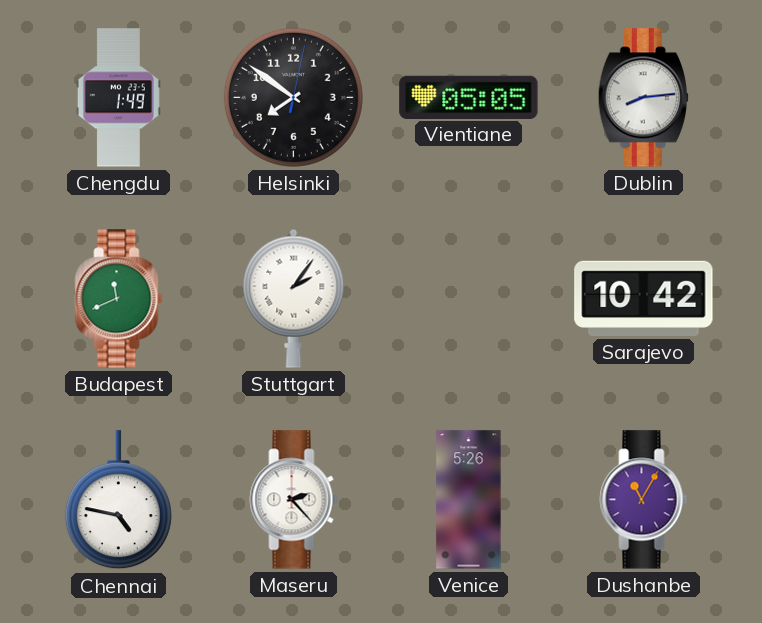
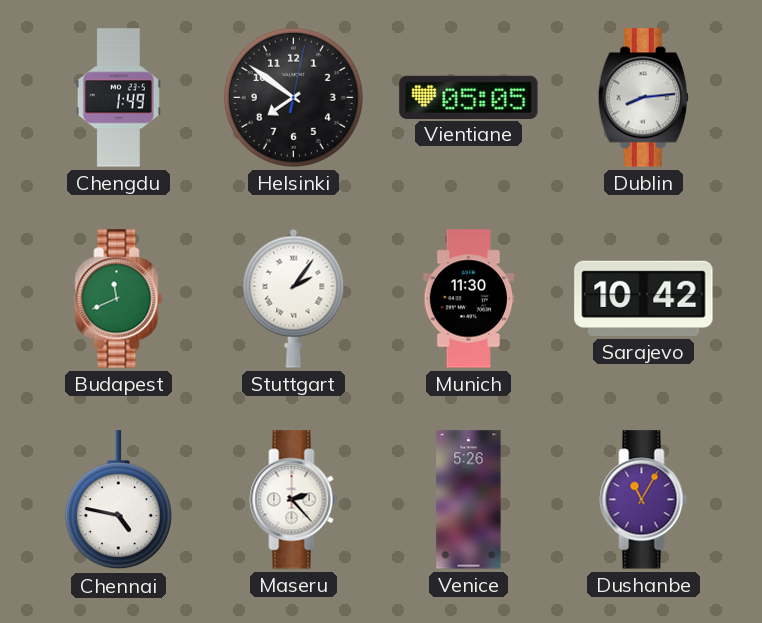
Munich: none -> 11:30 (469, 299)
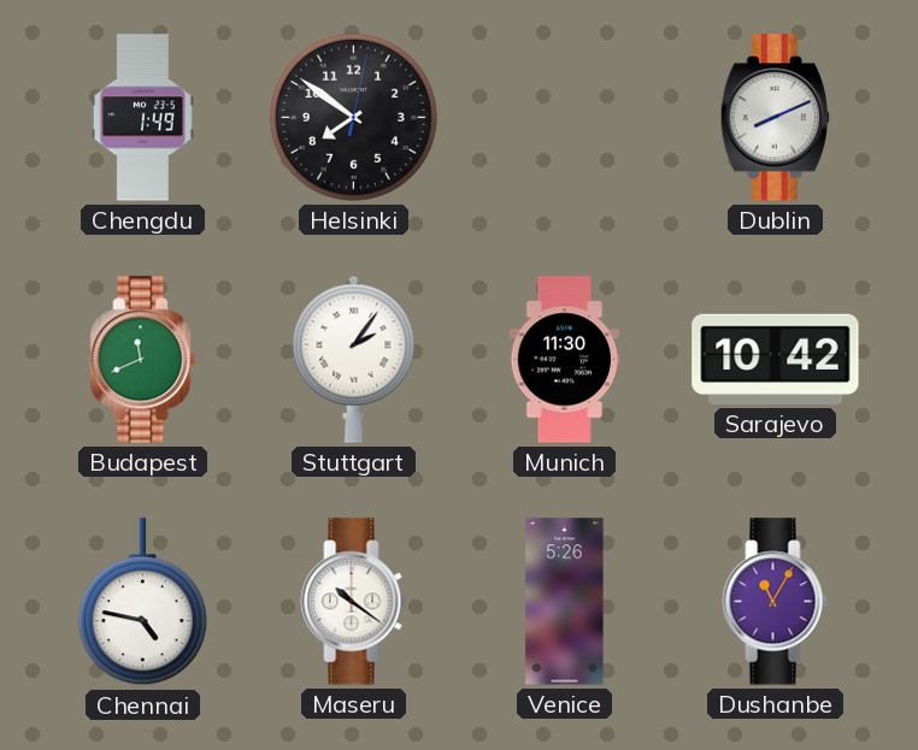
Vientiane: 05:05 -> none (469, 97)
Dublin: 8:14 -> 8:11 (775, 118)
Maseru: 2:23 -> 10:21 (354, 602)
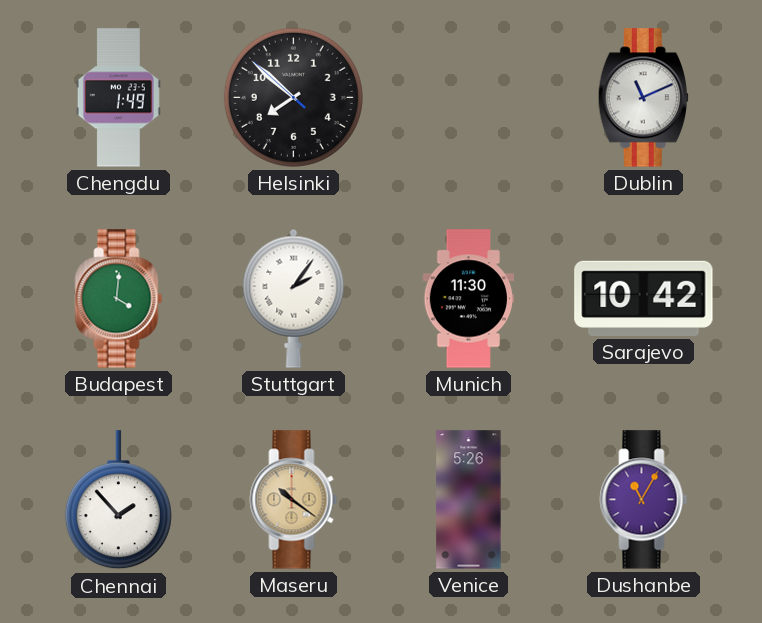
Helsinki: 7:51:02 -> 7:51:52 (293, 97)
Dublin: 8:11 -> 11:11 (643, 98)
Budapest: 11:41 -> 4:01 (119, 299)
Chennai: 4:47 -> 1:53 (118, 500)
Maseru dial: white -> champagne (294, 500)
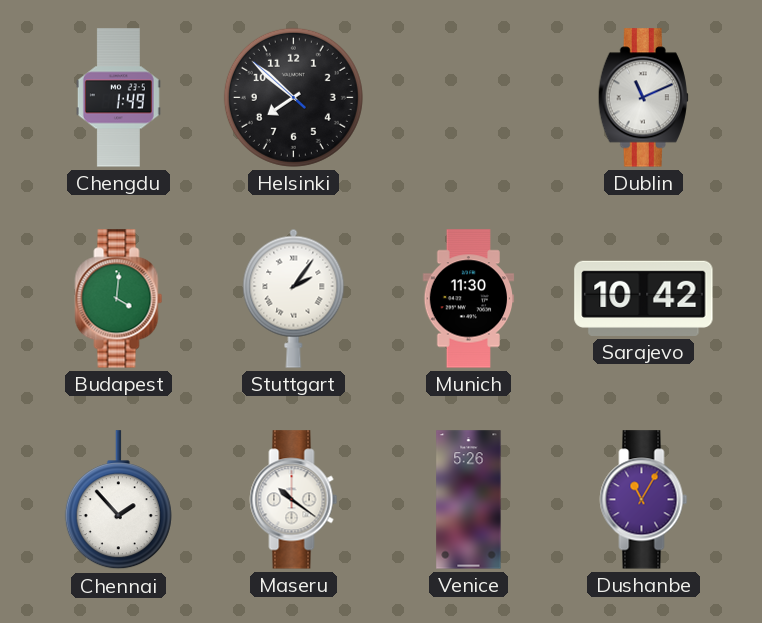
Maseru dial: champagne -> white (294, 500)
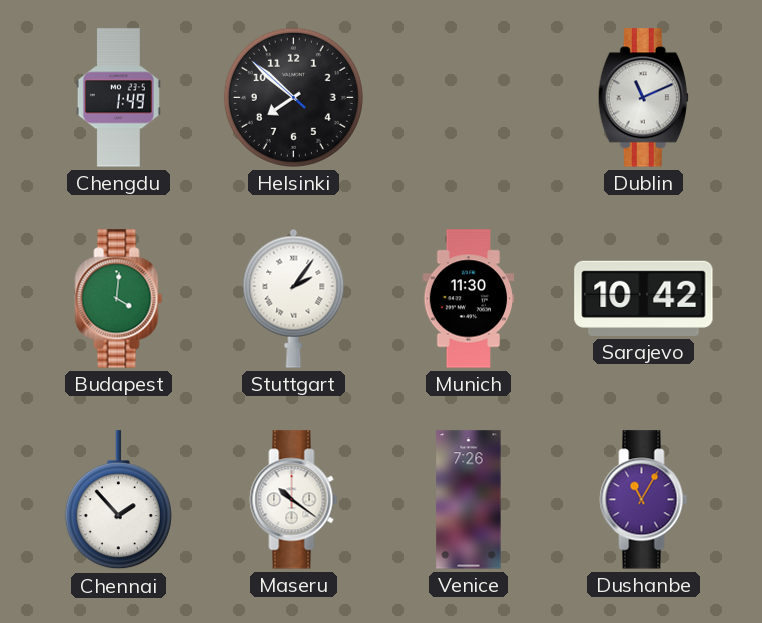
Venice: 5:26 -> 7:26 (469, 500)
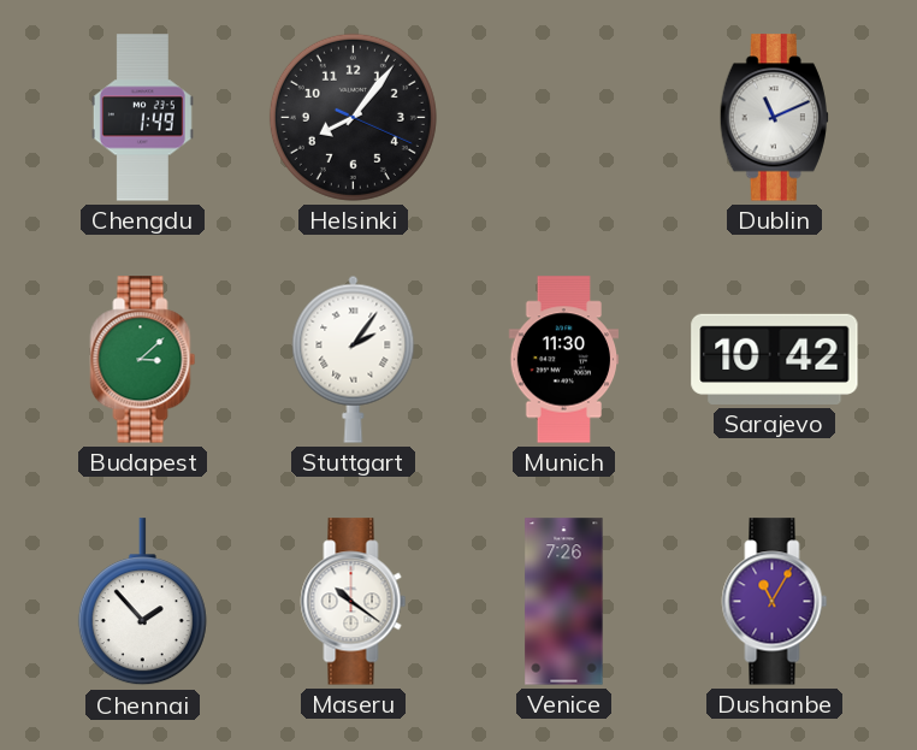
Helsinki: 7:51 -> 8:06 (353, 117)
Budapest: 4:01 -> 3:08 (143, 360)
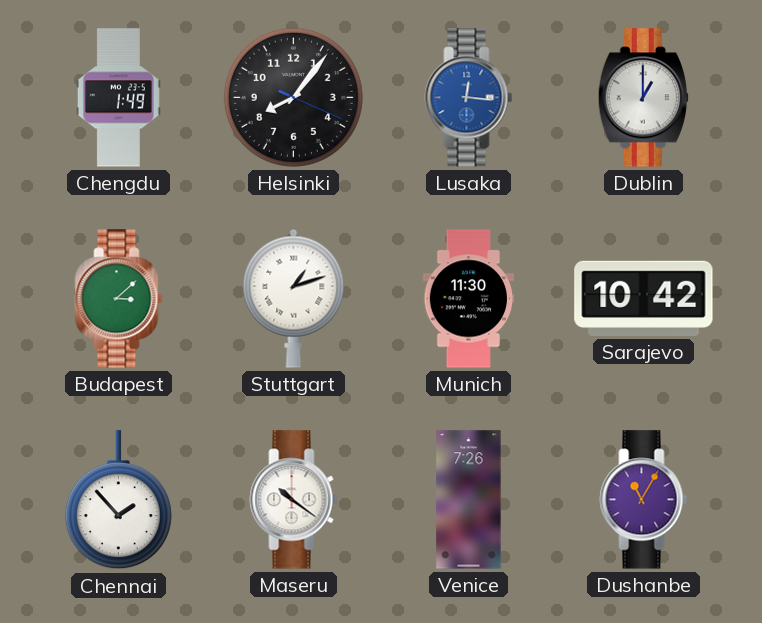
Lusaka: none -> 12:16 (469, 98)
Dublin: 11:11 -> 1:00 (643, 98)
Stuttgart: 2:06 -> 1:12 (294, 298)
